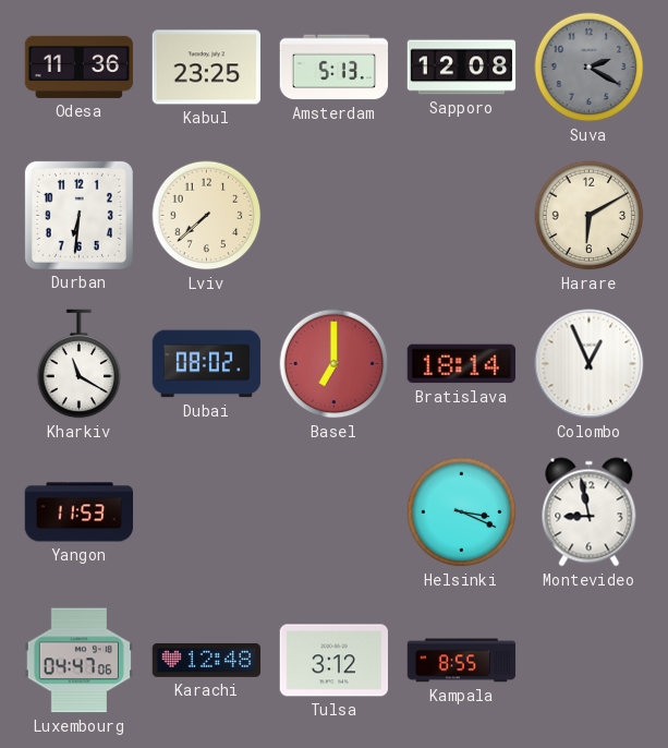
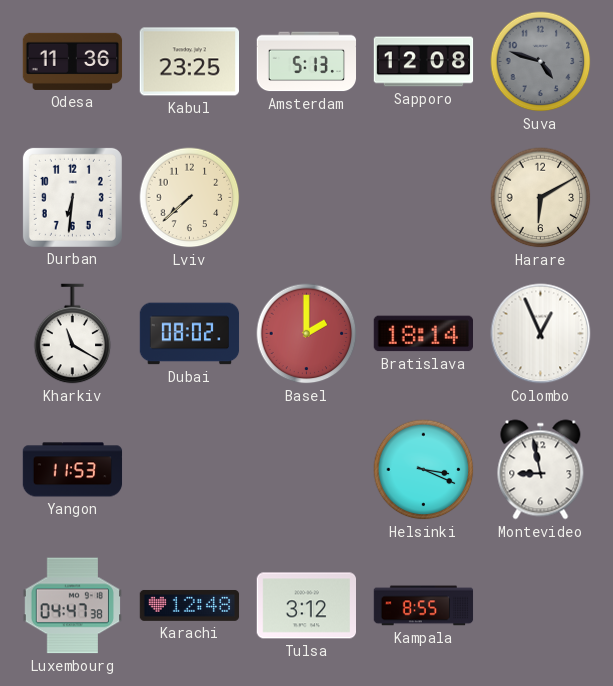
Suva: 2:20 -> 4:48 (541, 62)
Basel: 7:00 -> 2:00 (307, 334)
Luxembourg: 04:47:06 -> 04:47:38 (72, 606)
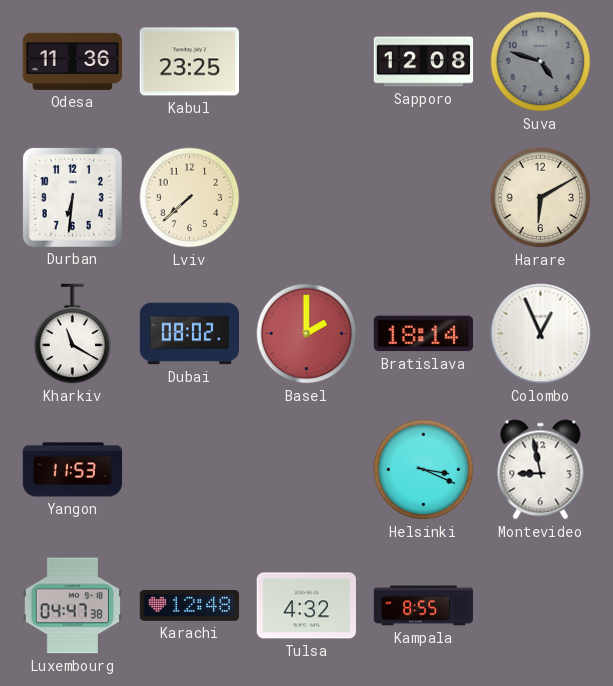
Amsterdam: 5:13 -> none (307, 62)
Tulsa: 3:12 -> 4:32 (306, 606)
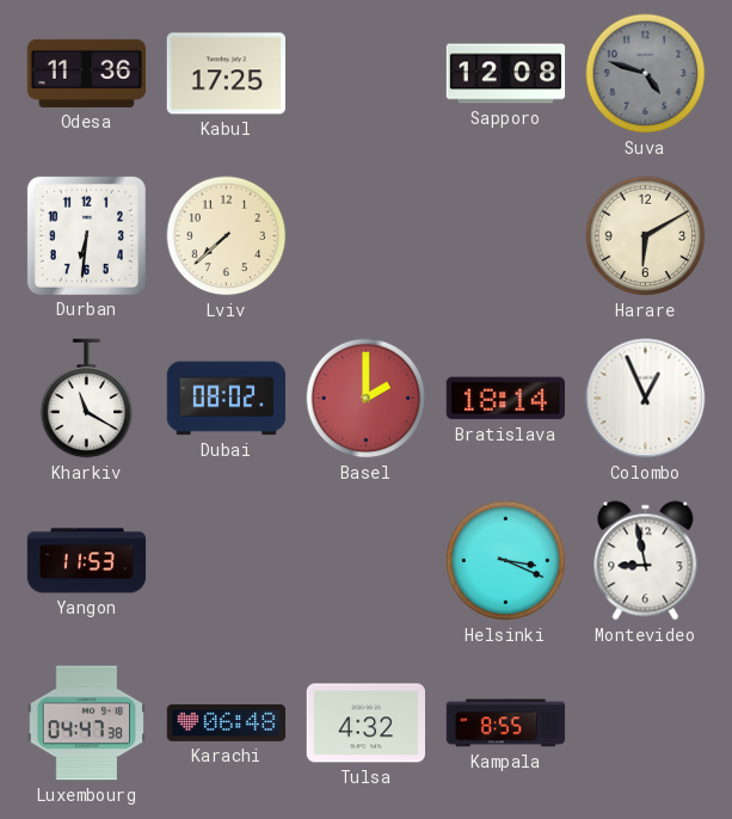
Kabul: 23:25 -> 17:25 (226, 74)
Karachi: 12:48 -> 06:48 (227, 723)
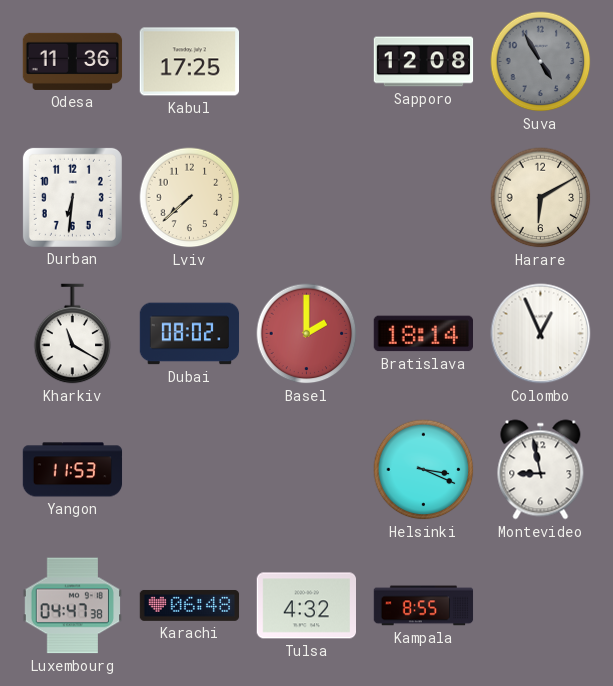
Suva: 4:48 -> 4:55 (541, 62)
